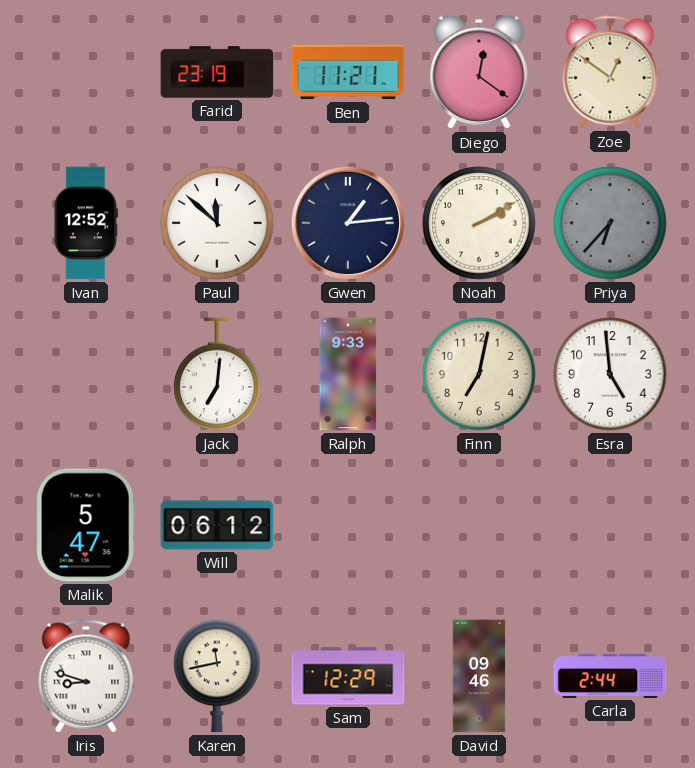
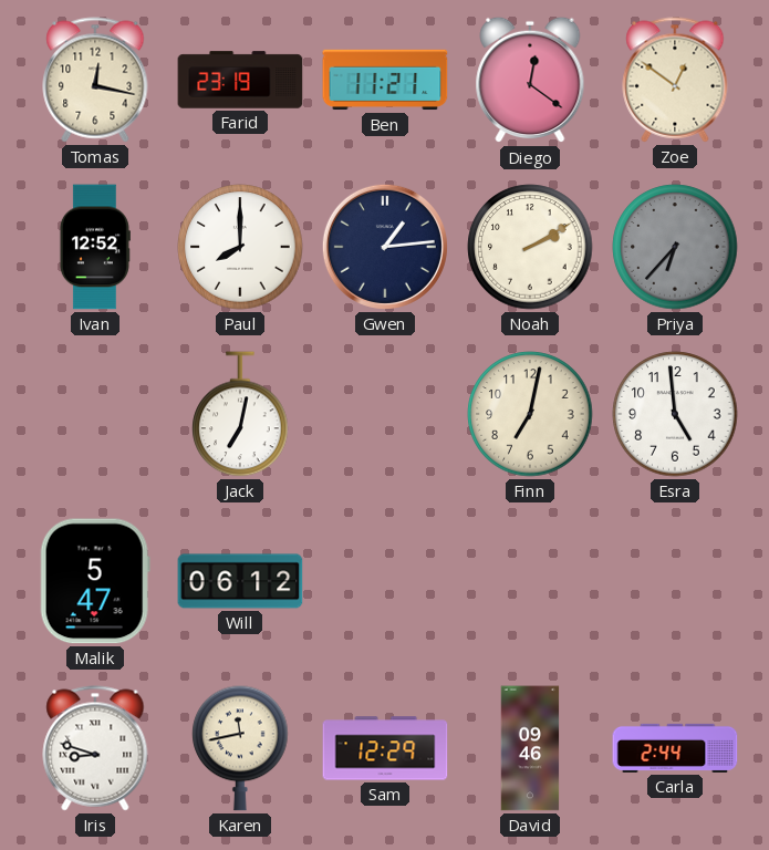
Tomas: none -> 12:17 (95, 80)
Paul: 11:52 -> 8:00 (240, 247)
Jack: 7:01 -> 7:02 (240, 414)
Ralph: 9:33 -> none (348, 374)
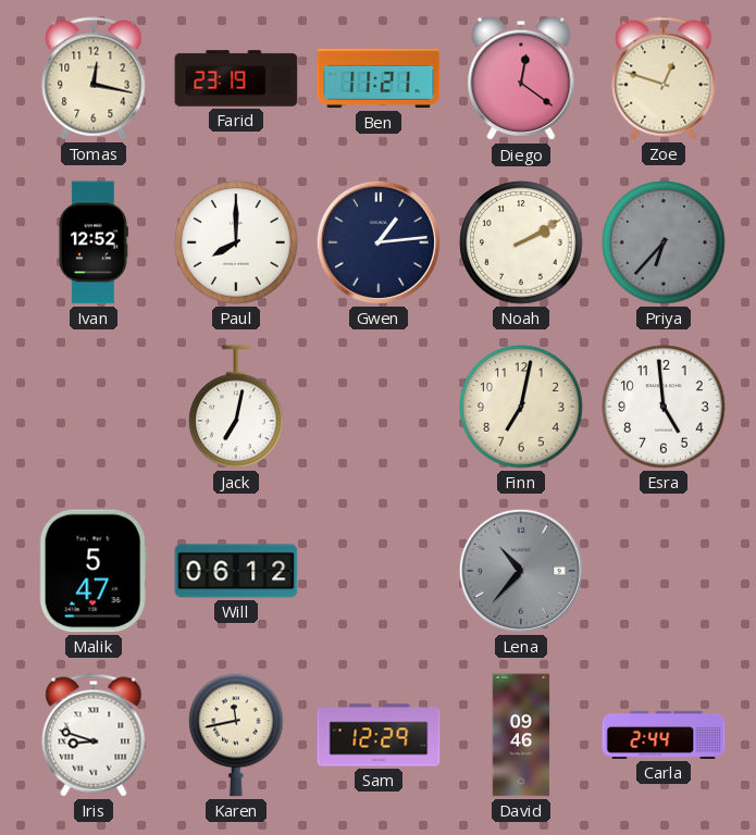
Zoe: 12:51 -> 12:48 (664, 78)
Lena: none -> 10:37 (521, 571)
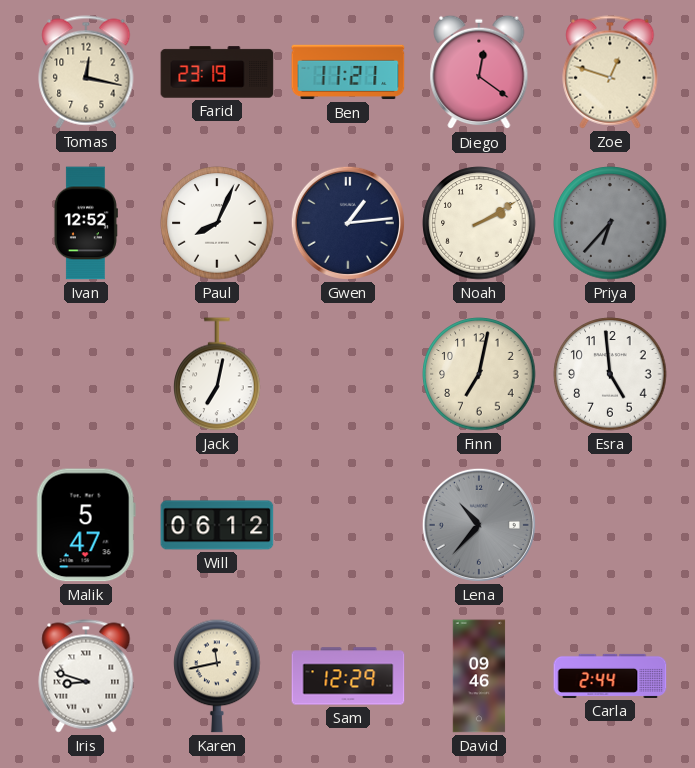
Paul: 8:00 -> 8:04 (217, 223)
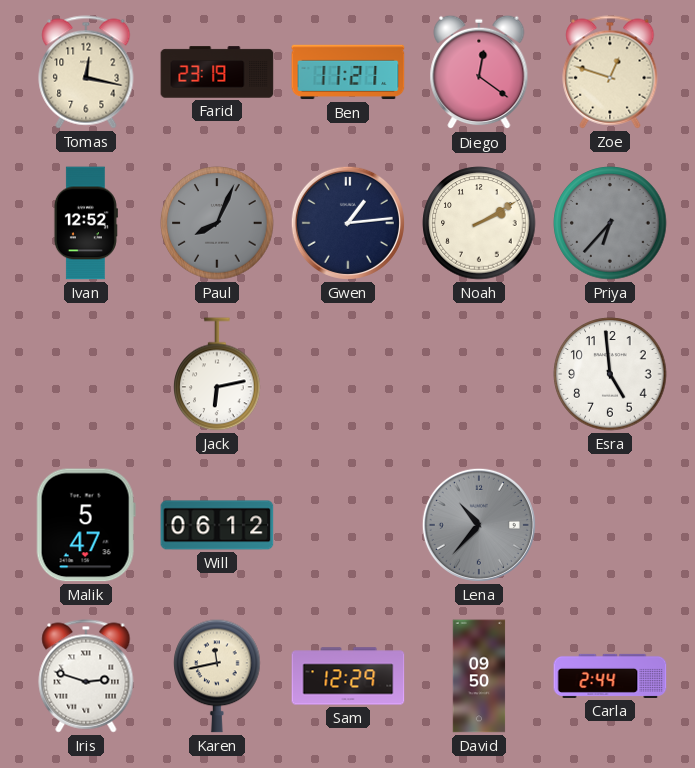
Paul dial: white -> grey (217, 223)
Jack: 7:02 -> 6:13 (217, 374)
Finn: 7:02 -> none (479, 374)
Iris: 8:48 -> 2:48 (86, 676)
David: 09:46 -> 09:50 (479, 676)
